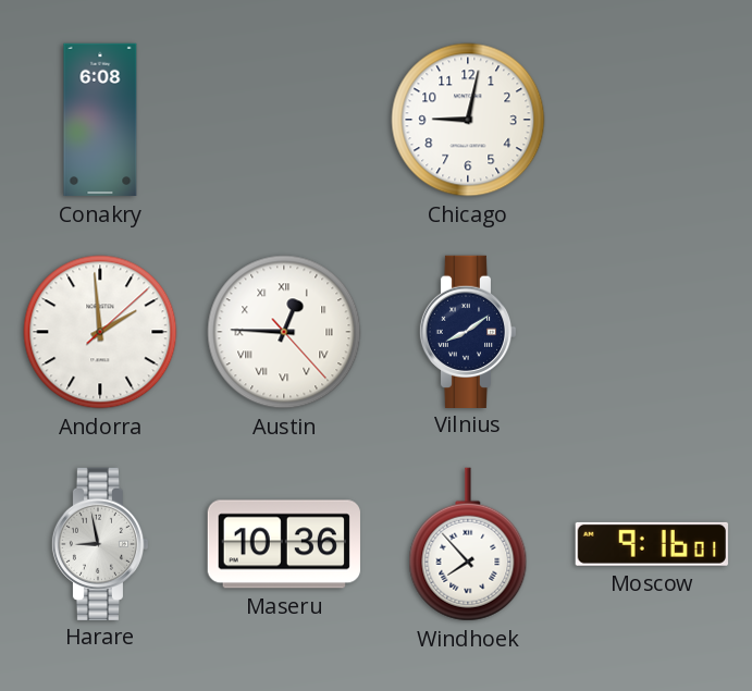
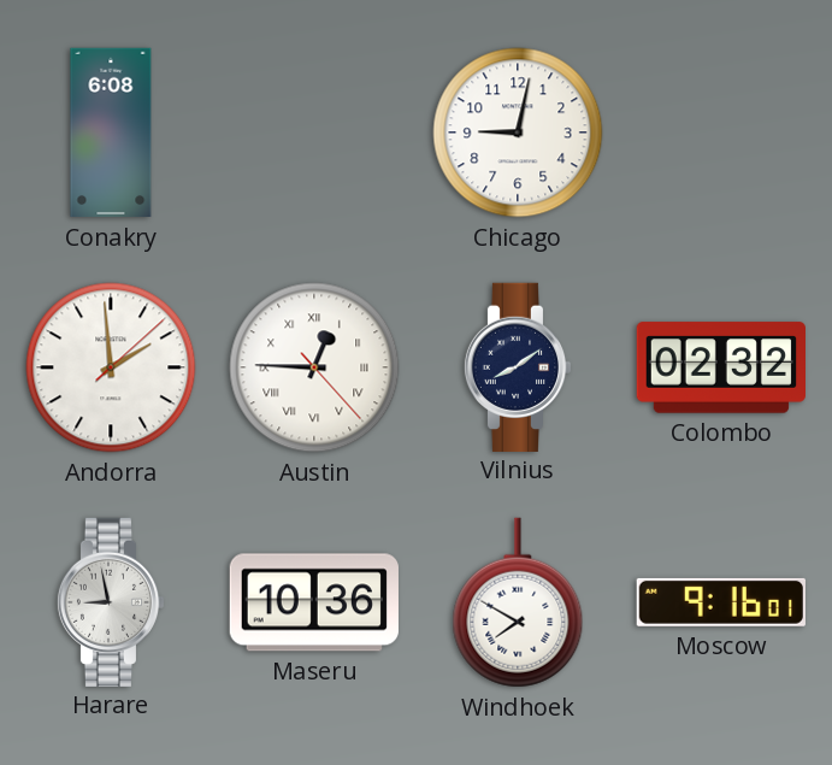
Colombo: none -> 02:32 (720, 367)
Windhoek: 7:53 -> 7:50 (518, 602)
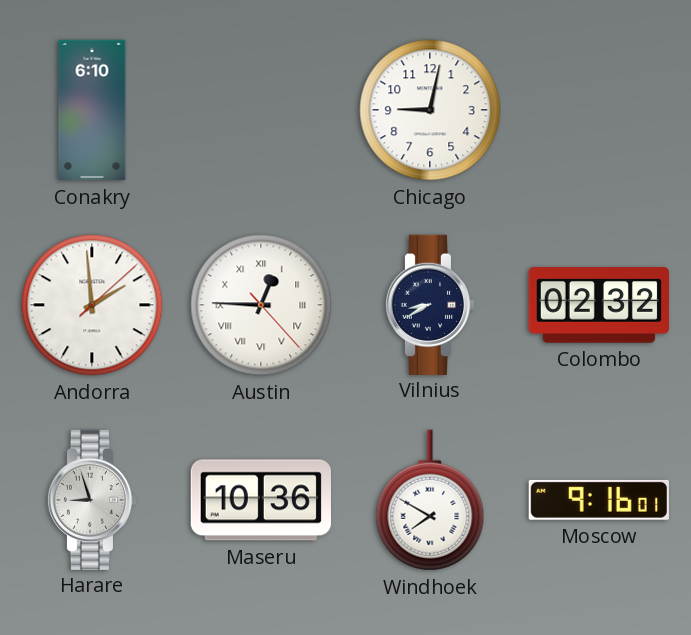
Conakry: 6:08 -> 6:10 (92, 110)
Vilnius: 8:09 -> 8:40 (430, 304)
Harare: 8:58 -> 8:57 (92, 499)
